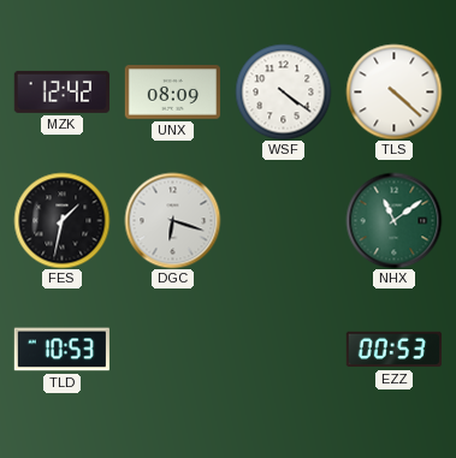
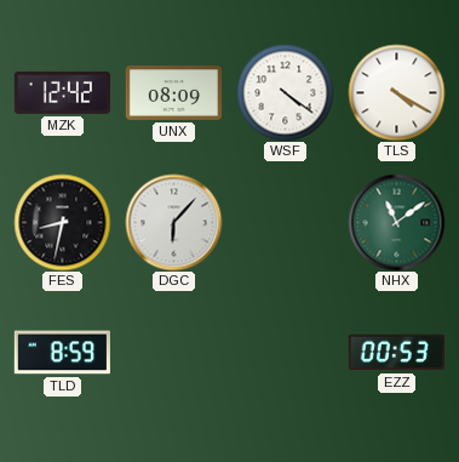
TLS: 4:22 -> 4:20 (396, 92)
FES: 1:32 -> 8:32 (62, 222)
DGC: 6:18 -> 6:07 (173, 222)
TLD: 10:53 -> 8:59 (62, 353)
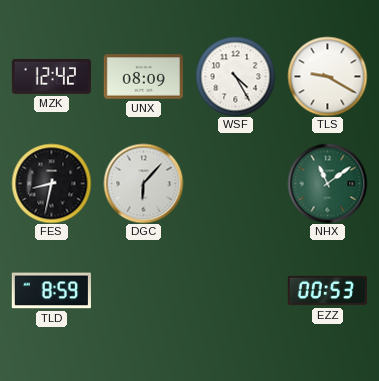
WSF: 4:21 -> 4:25 (235, 76)
TLS: 4:20 -> 9:20 (327, 76)
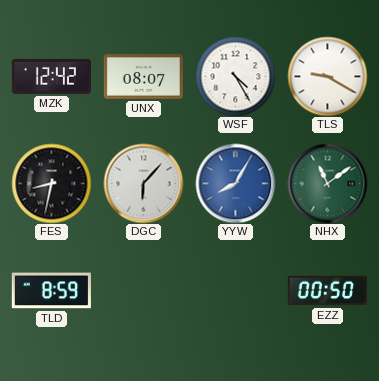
UNX: 08:09 -> 08:07 (143, 77)
YYW: none -> 8:05 (235, 183)
EZZ: 00:53 -> 00:50 (327, 291)
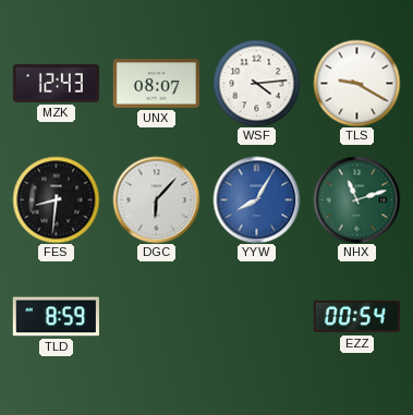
MZK: 12:42 -> 12:43 (56, 83)
WSF: 4:25 -> 4:14 (256, 83)
FES: 8:32 -> 8:31 (56, 199)
NHX: 11:09 -> 11:12 (356, 199)
EZZ: 00:50 -> 00:54 (356, 317)
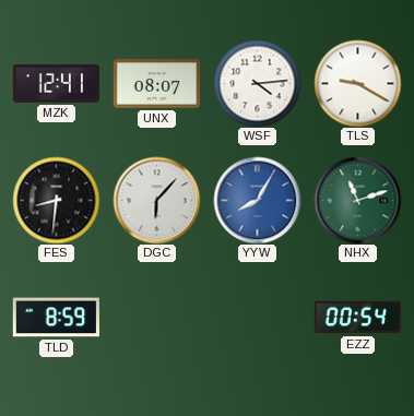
MZK: 12:43 -> 12:41 (56, 83)
